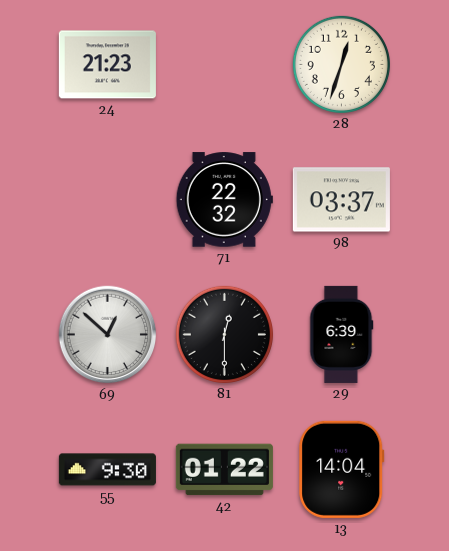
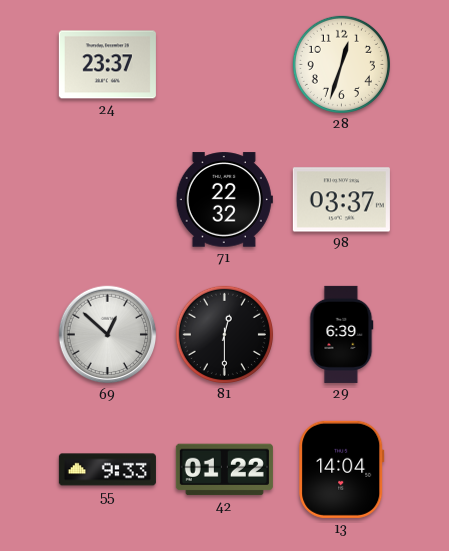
24: 21:23 -> 23:37 (107, 65)
55: 9:30 -> 9:33 (107, 470)
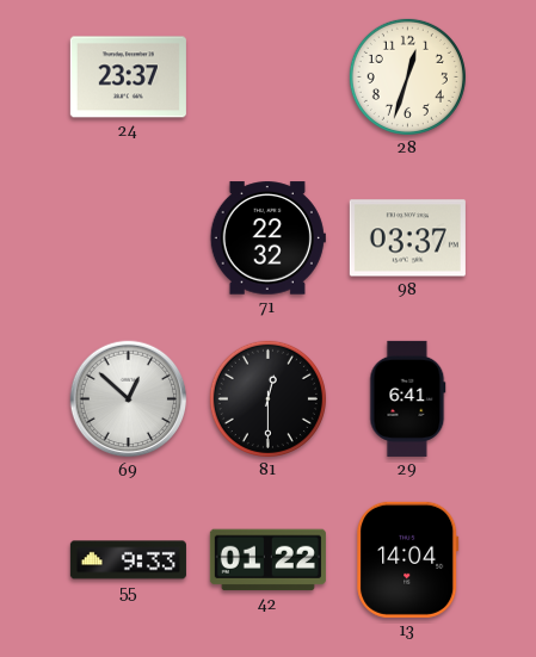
29: 6:39 -> 6:41 (408, 398)
